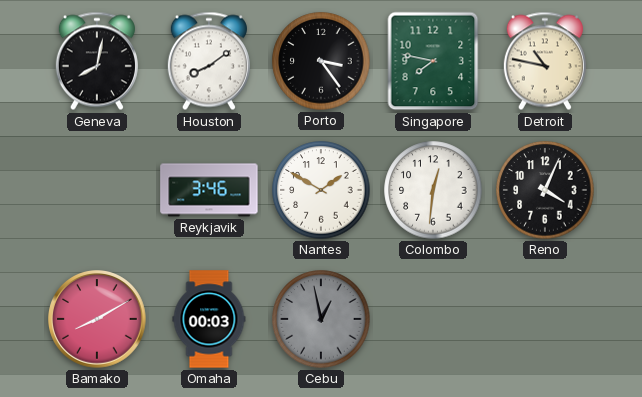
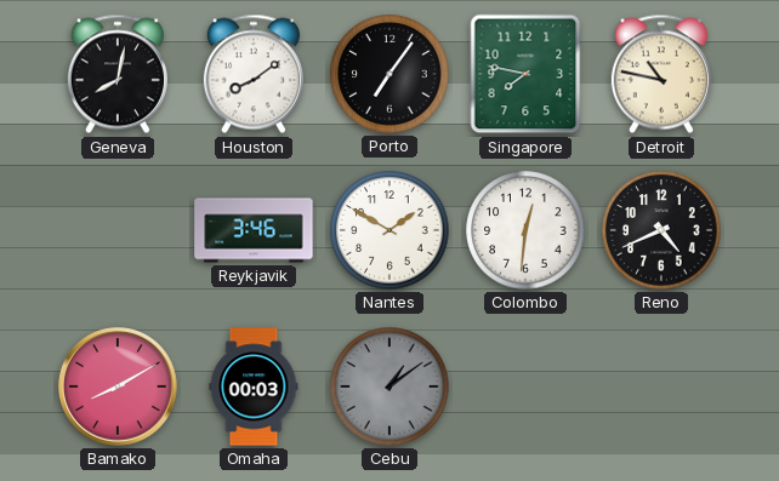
Porto: 3:24 -> 7:06 (389, 74)
Reno: 4:04 -> 4:41 (661, 230)
Cebu: 12:58 -> 1:09 (389, 386)
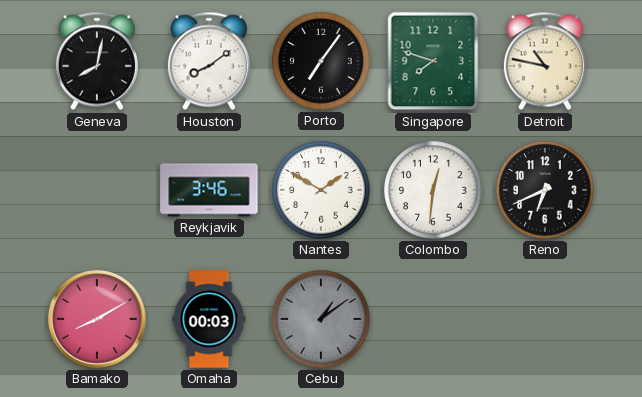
Singapore: 7:47 -> 7:48 (433, 61)
Reno: 4:41 -> 6:41 (545, 190)
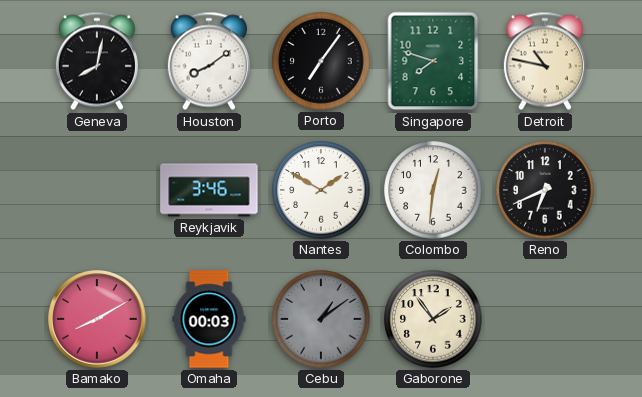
Gaborone: none -> 1:54 (433, 319)
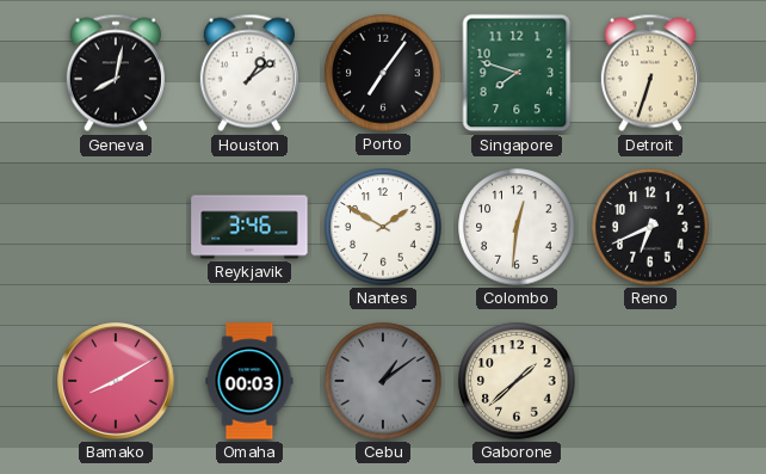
Houston: 8:09 -> 1:09 (249, 73)
Detroit: 10:47 -> 6:33 (650, 73)
Gaborone: 1:54 -> 1:38 (517, 381)
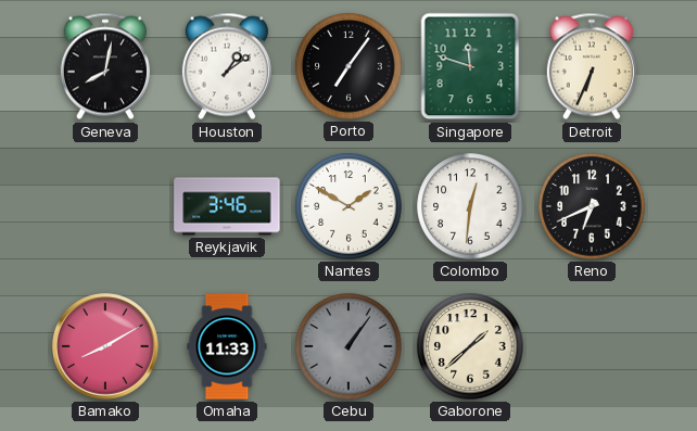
Singapore: 7:48 -> 11:48 (470, 66)
Detroit: 6:33 -> 6:34 (592, 66)
Omaha: 00:03 -> 11:33 (227, 346)
Cebu: 1:09 -> 1:06 (348, 346)
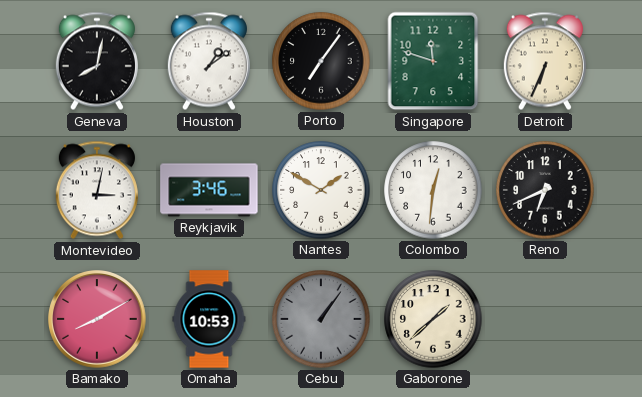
Montevideo: none -> 3:02 (97, 190)
Omaha: 11:33 -> 10:53 (209, 319)
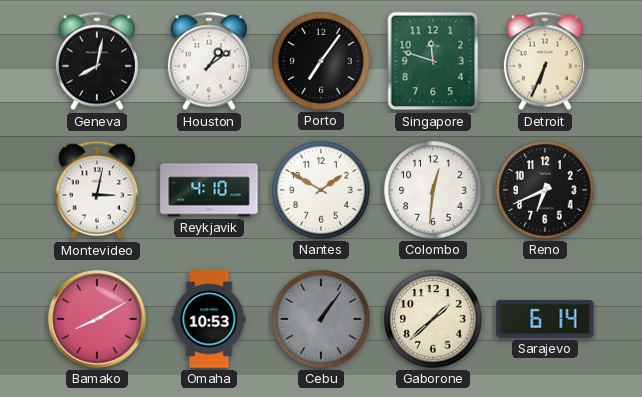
Reykjavik: 3:46 -> 4:10 (209, 190)
Sarajevo: none -> 6:14 (545, 319)
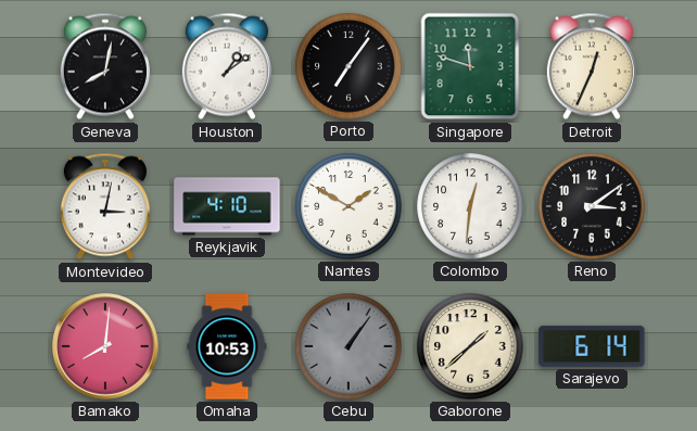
Detroit: 6:34 -> 12:34 (592, 66)
Reno: 6:41 -> 3:09 (592, 206)
Bamako: 8:10 -> 8:01 (106, 347)
